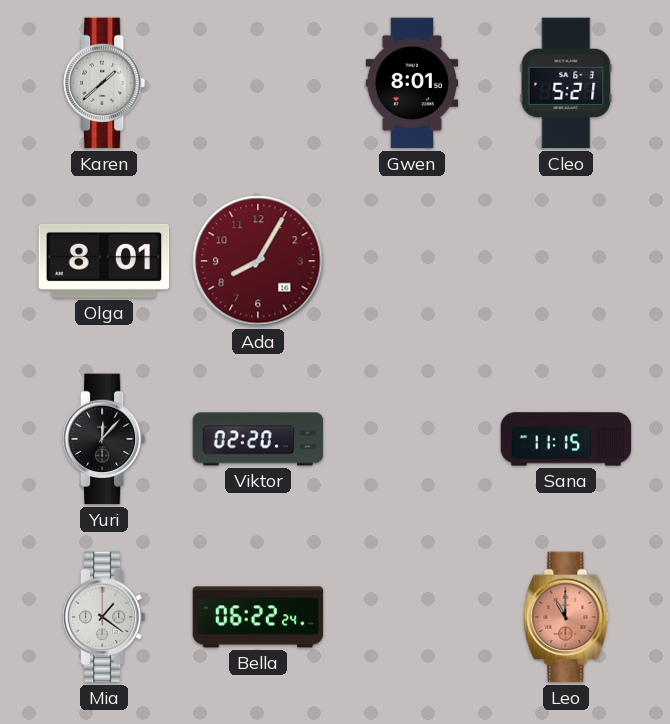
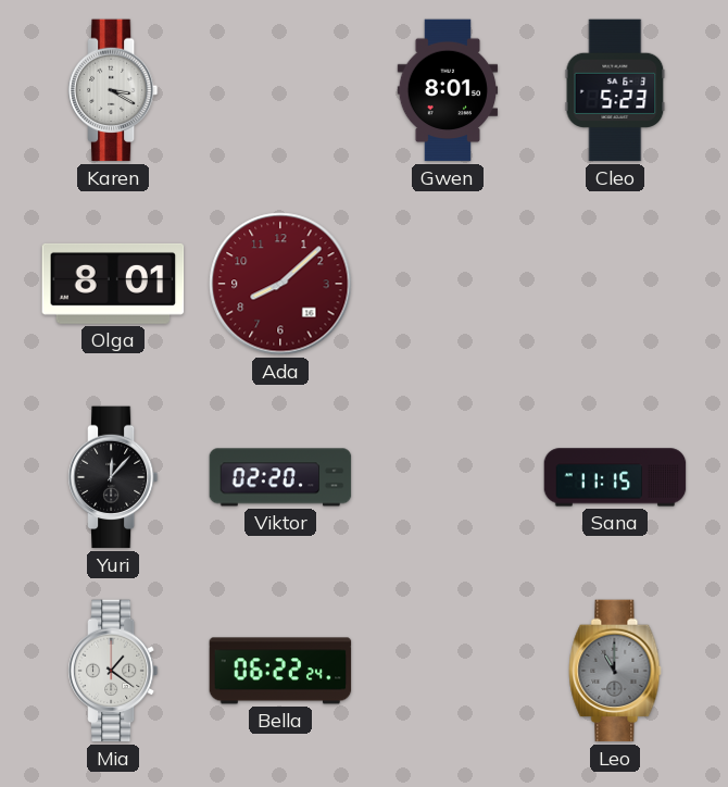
Karen: 1:38 -> 3:20 (113, 90)
Cleo: 5:21 -> 5:23 (615, 90)
Ada: 8:05 -> 8:08 (280, 284)
Leo dial: salmon -> grey (615, 671)
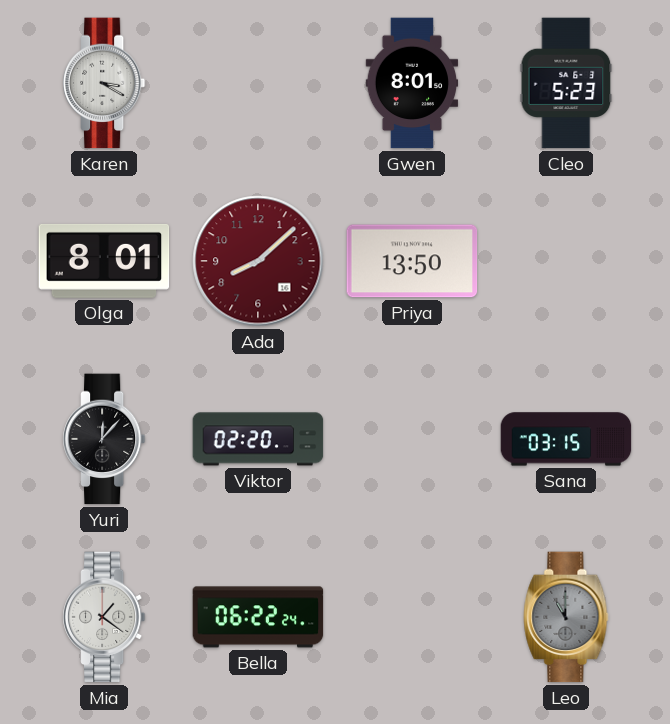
Priya: none -> 13:50 (412, 261)
Sana: 11:15 -> 03:15 (566, 439)
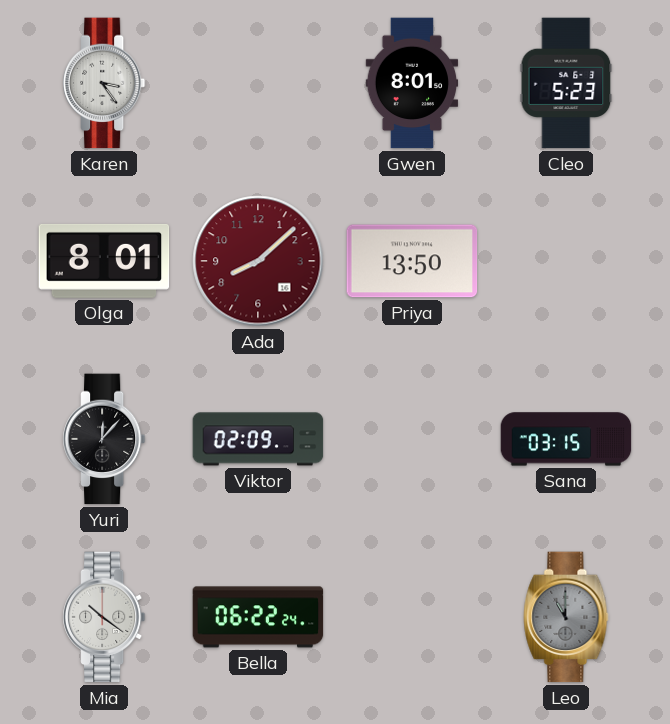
Karen: 3:20 -> 3:24 (104, 83)
Viktor: 02:20 -> 02:09 (258, 439)
Mia: 1:21 -> 10:21 (104, 617)
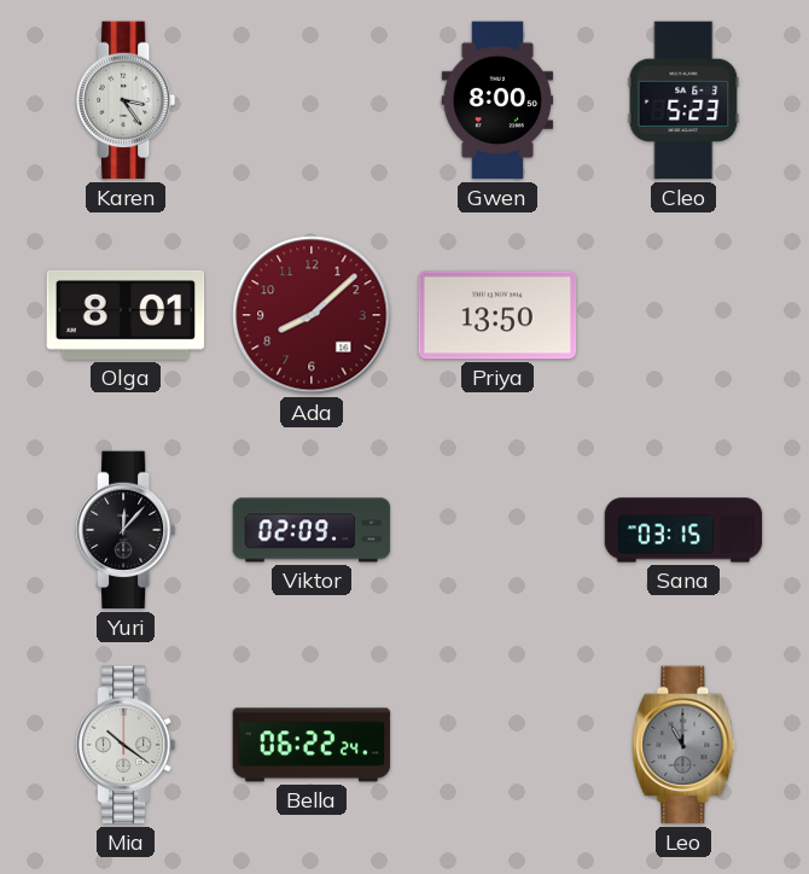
Gwen: 8:01 -> 8:00 (497, 100)
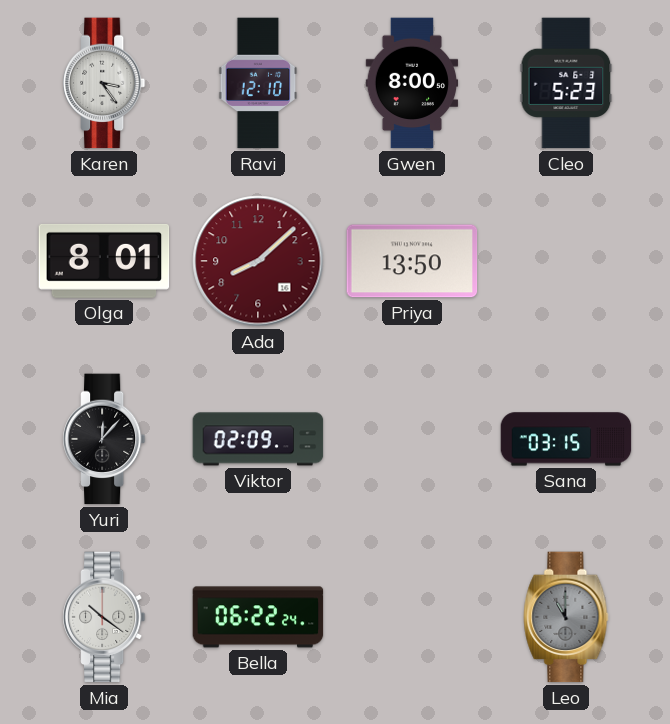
Ravi: none -> 12:10 (258, 83)
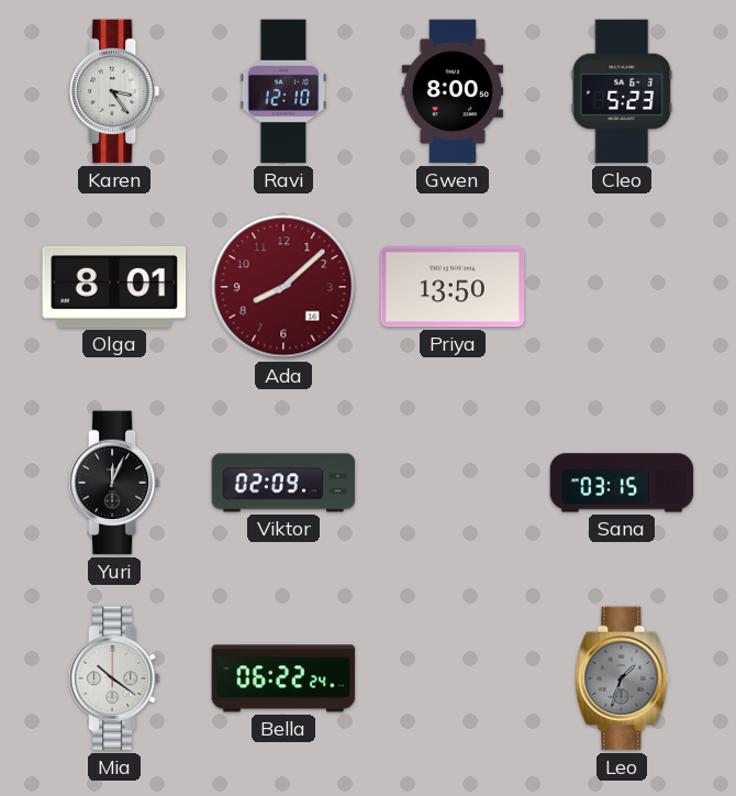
Yuri: 12:07 -> 12:04 (114, 483)
Leo: 11:00 -> 1:33 (622, 678)
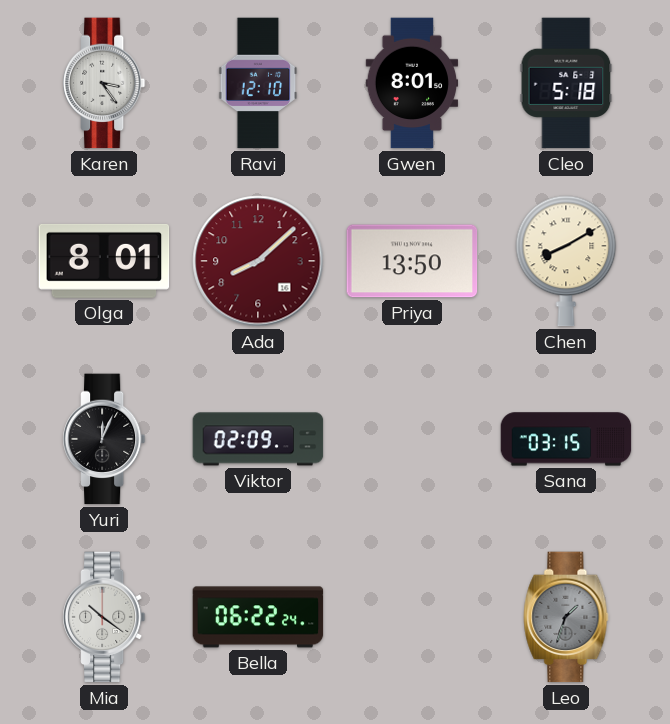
Gwen: 8:00 -> 8:01 (412, 83)
Cleo: 5:23 -> 5:18 (566, 83)
Chen: none -> 8:10 (566, 261)
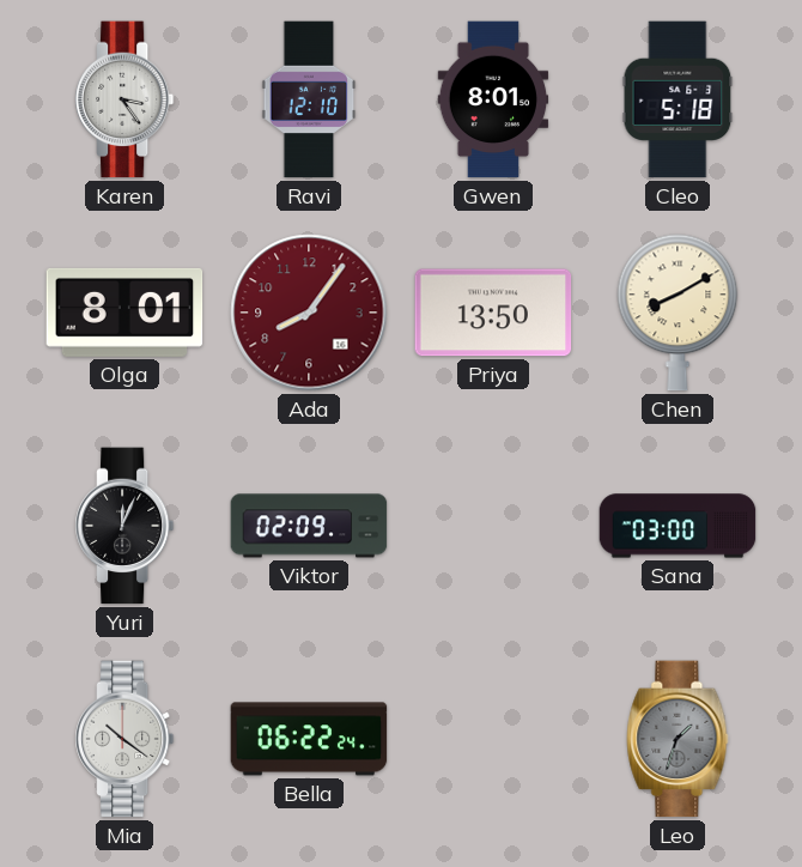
Ada: 8:08 -> 8:06 (309, 313)
Sana: 03:15 -> 03:00 (678, 526)
